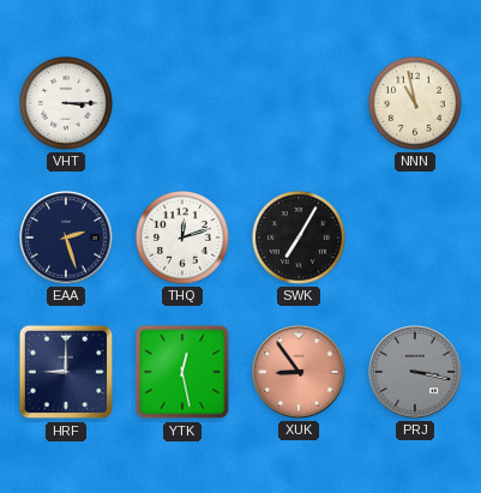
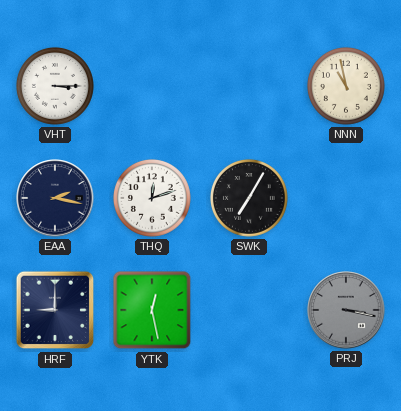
EAA: 2:27 -> 2:17 (55, 198)
XUK: 8:54 -> none (299, 372)
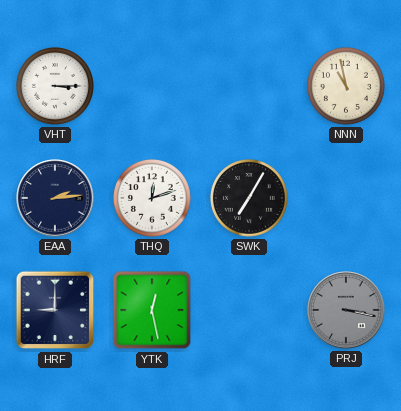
EAA: 2:17 -> 2:14 (55, 198)
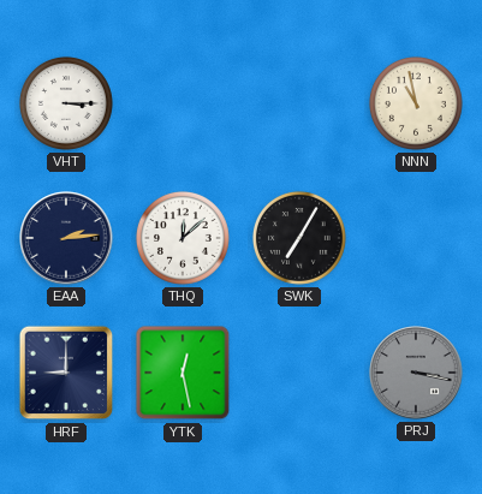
THQ: 12:12 -> 12:08 (183, 238)
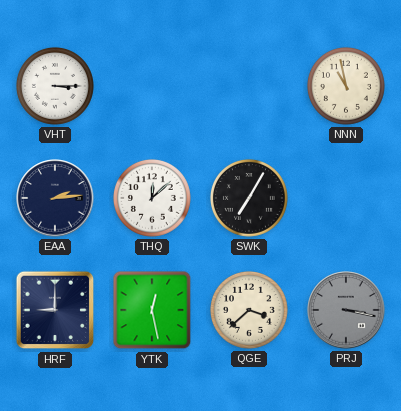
QGE: none -> 3:38 (249, 310)
